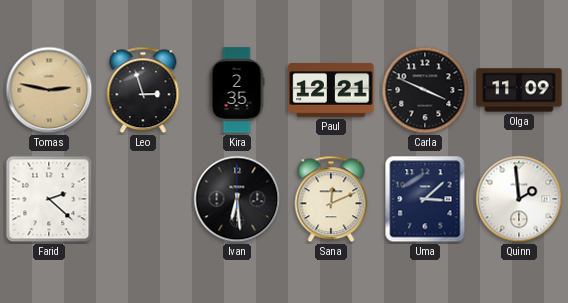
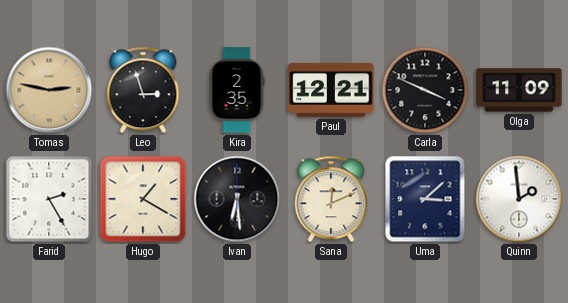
Farid: 2:22 -> 2:25 (49, 199)
Hugo: none -> 1:20 (143, 199)
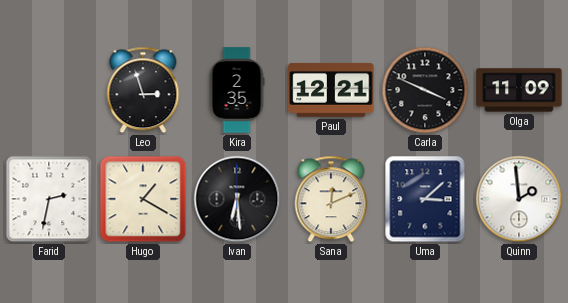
Tomas: 2:47 -> none (49, 90)
Farid: 2:25 -> 2:32 (49, 199)
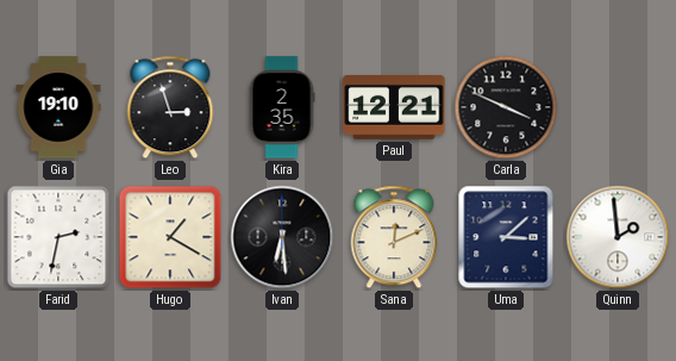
Gia: none -> 19:10 (58, 107)
Olga: 11:09 -> none (519, 90)
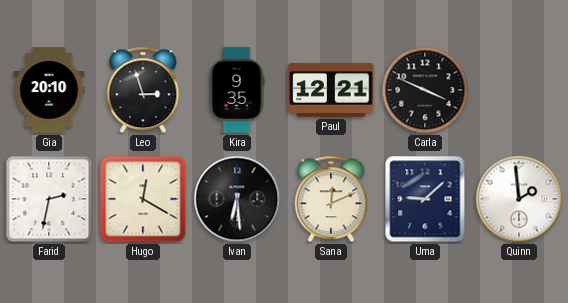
Gia: 19:10 -> 20:10 (49, 90)
Kira: 2:35 -> 9:35 (237, 90)
Hugo: 1:20 -> 12:20 (143, 199)
Uma: 3:08 -> 9:08 (425, 199)
